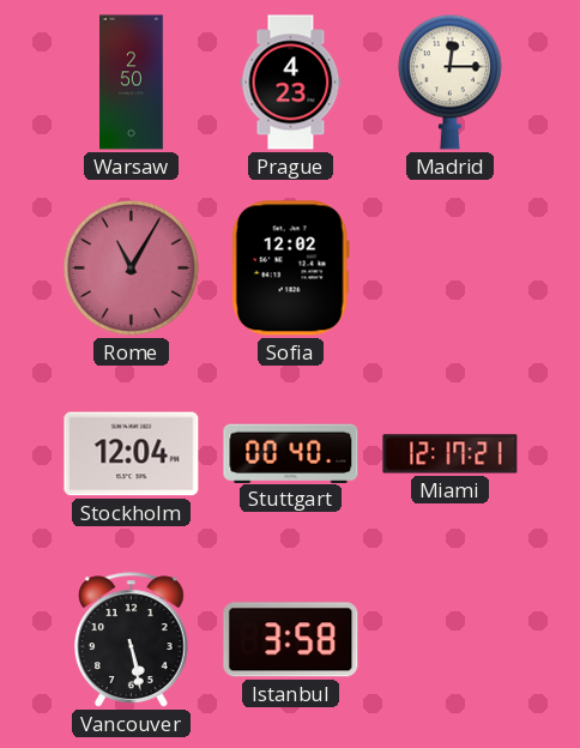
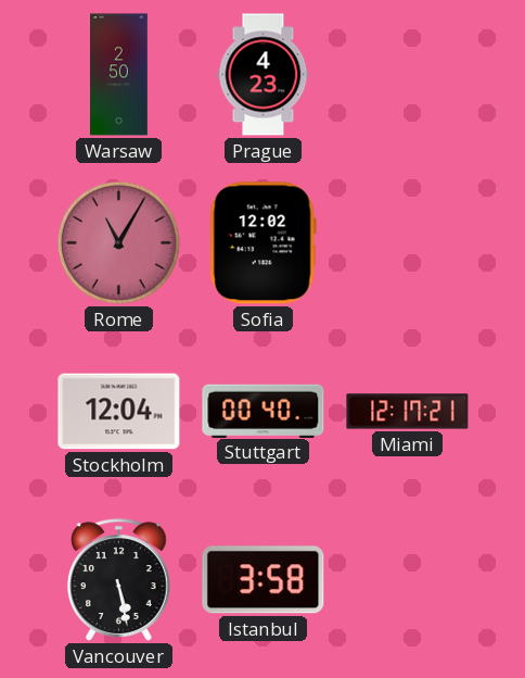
Madrid: 12:15 -> none (449, 82)
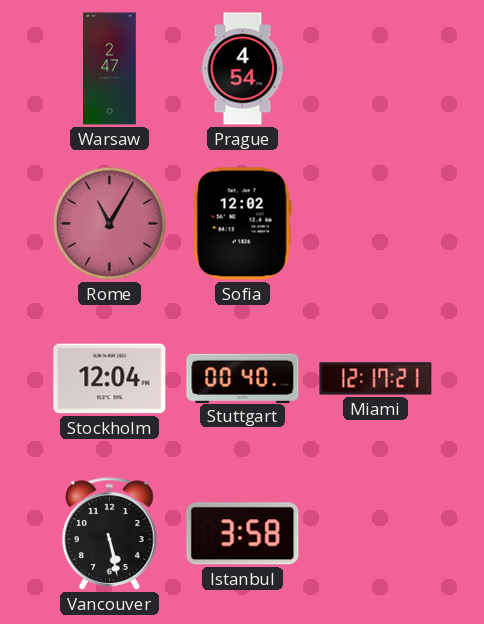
Warsaw: 2:50 -> 2:47 (110, 69)
Prague: 4:23 -> 4:54 (243, 69)
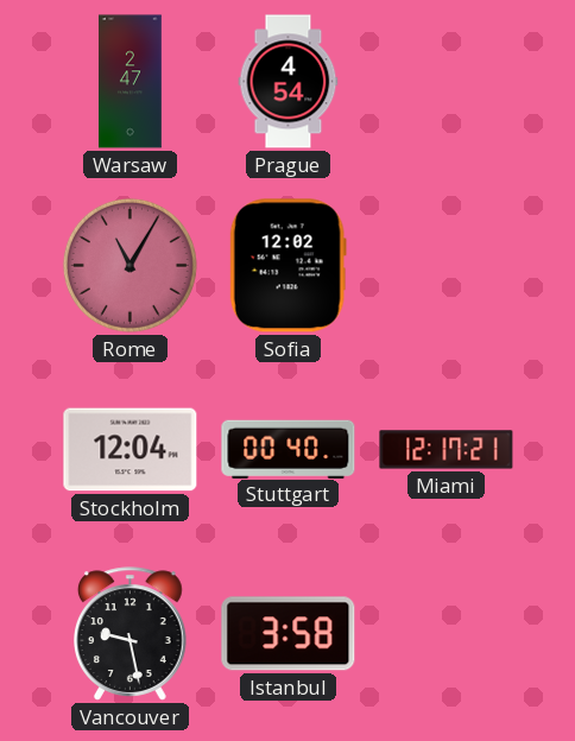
Vancouver: 5:28 -> 9:28 (131, 634)
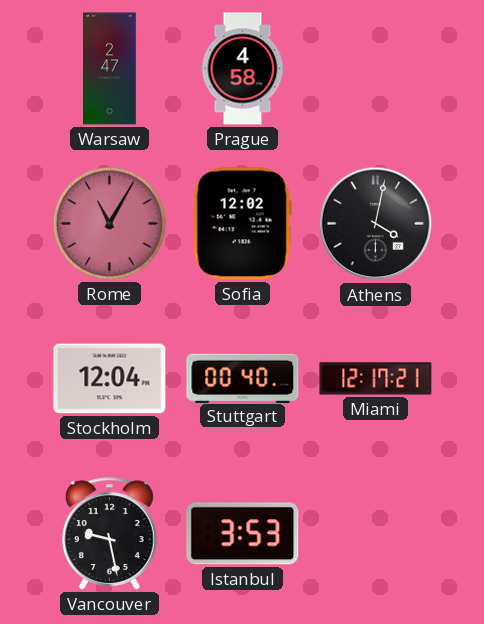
Prague: 4:54 -> 4:58 (243, 69)
Athens: none -> 4:02 (376, 224)
Istanbul: 3:58 -> 3:53 (243, 534)
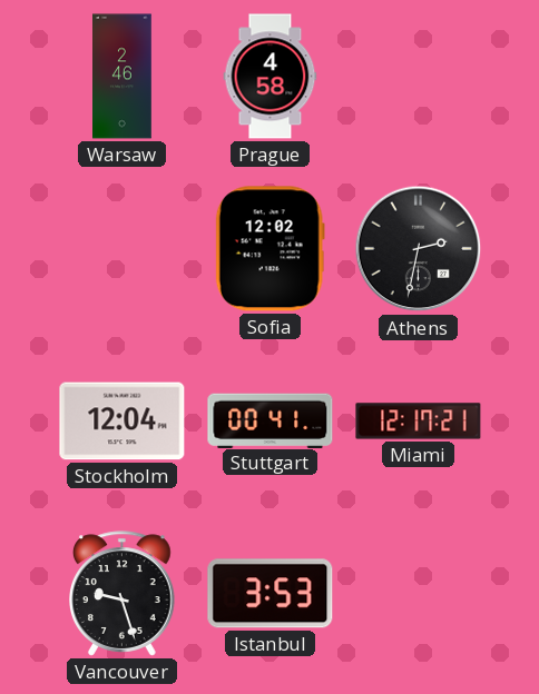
Warsaw: 2:47 -> 2:46 (122, 77)
Rome: 11:05 -> none (109, 223)
Athens: 4:02 -> 2:32 (419, 249)
Stuttgart: 00:40 -> 00:41 (271, 420)
Vancouver: 9:28 -> 9:27 (122, 594)
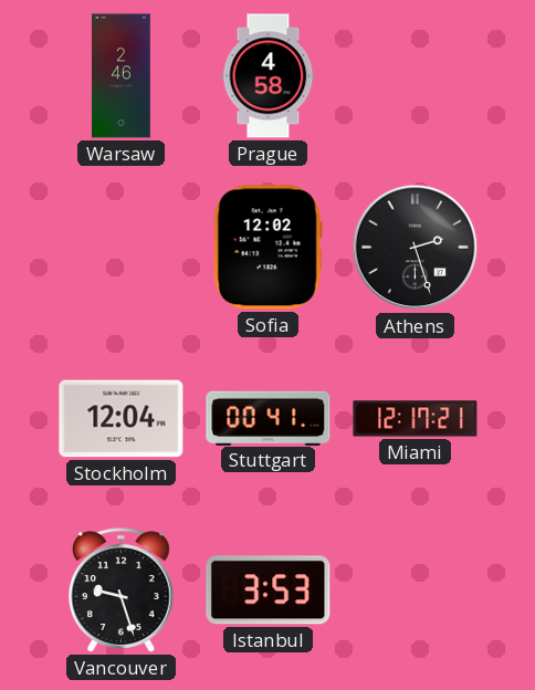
Athens: 2:32 -> 2:27 (416, 248)
